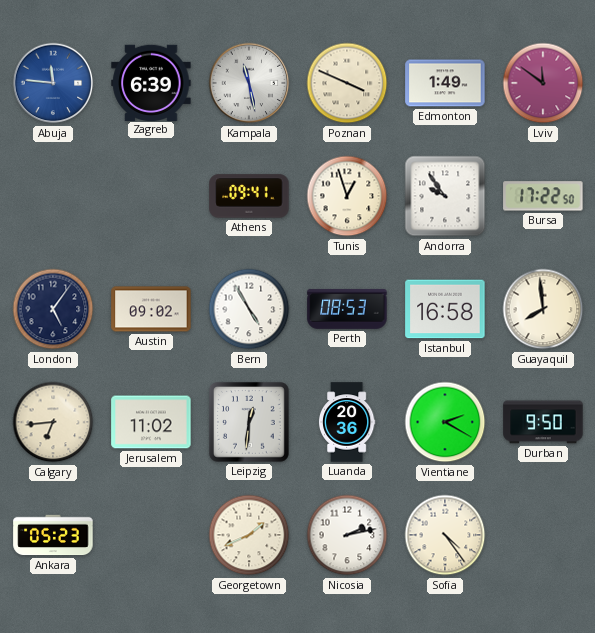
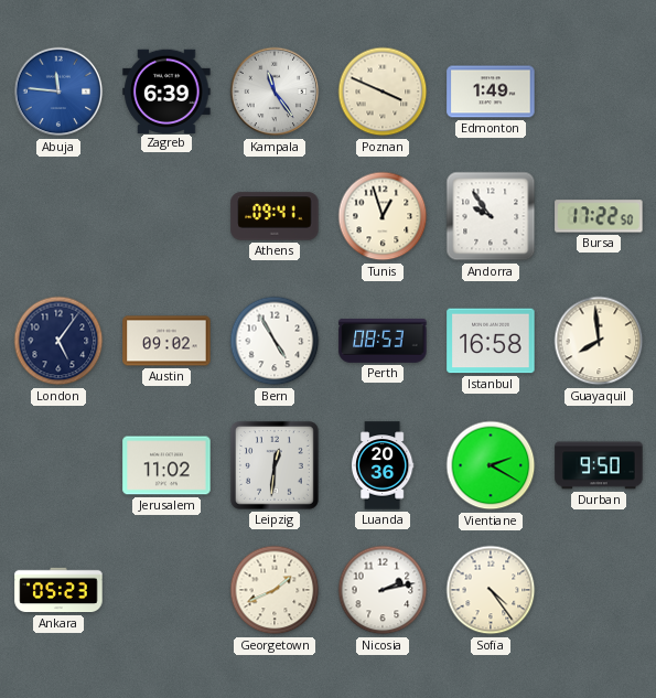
Kampala: 11:28 -> 11:24 (275, 92)
Lviv: 11:51 -> none (543, 83)
Calgary: 6:44 -> none (53, 422)
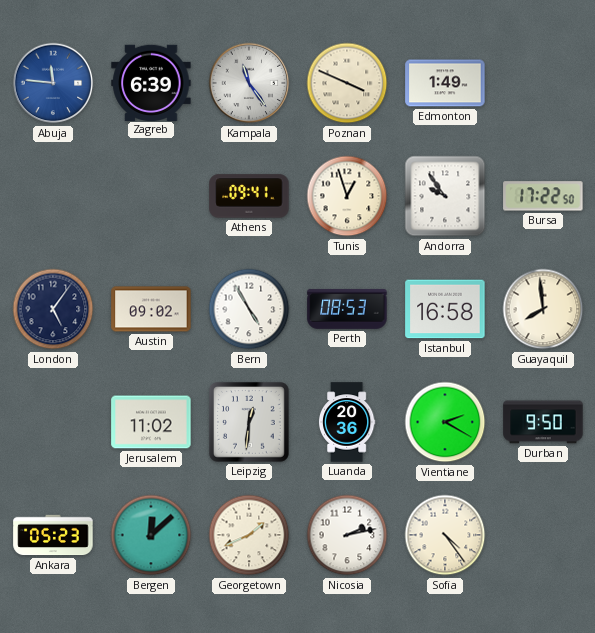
Bergen: none -> 12:08 (151, 535)
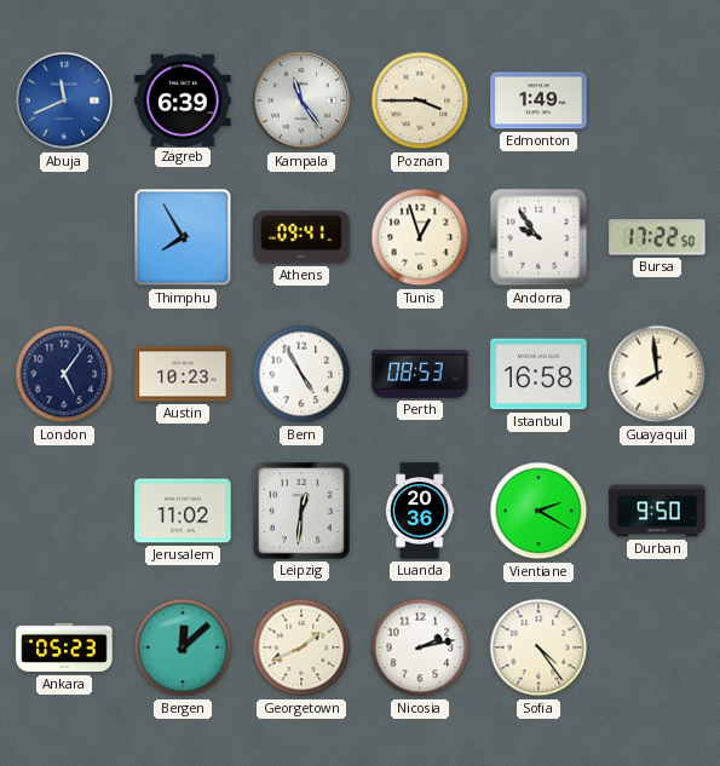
Abuja: 11:46 -> 11:41 (64, 100)
Poznan: 3:49 -> 3:45 (420, 100)
Thimphu: none -> 7:55 (183, 237)
Austin: 09:02 -> 10:23 (183, 374)
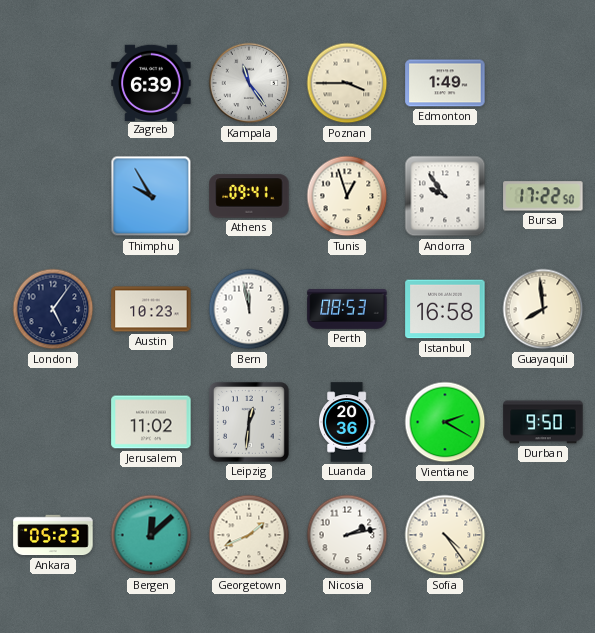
Abuja: 11:41 -> none (64, 100)
Thimphu: 7:55 -> 9:55 (151, 196)
Bern: 4:55 -> 11:58 (249, 309)
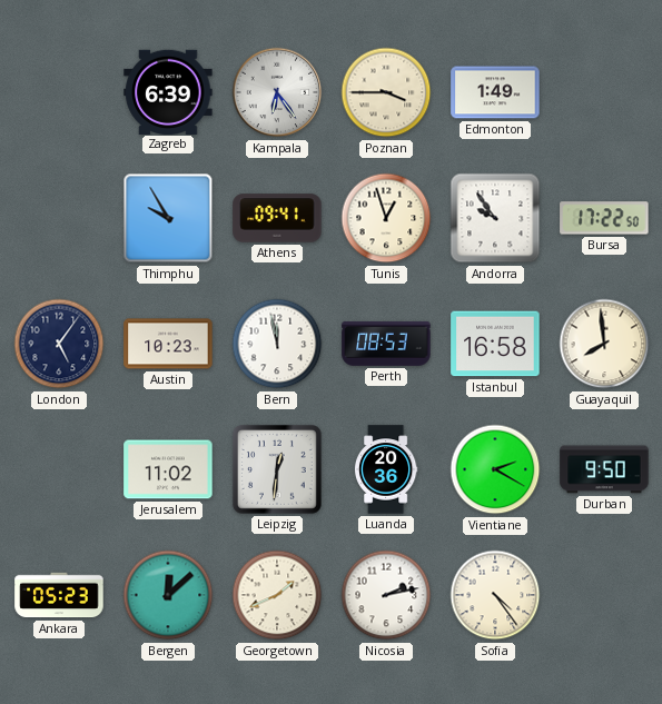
Kampala: 11:24 -> 6:24 (277, 92)
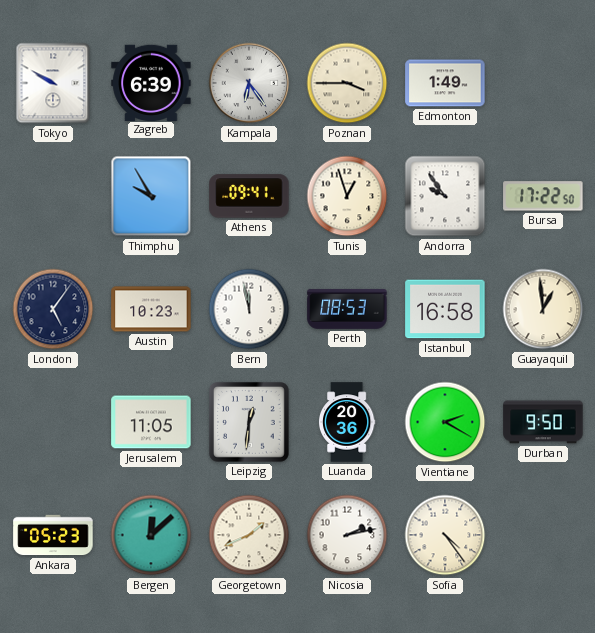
Tokyo: none -> 9:50 (53, 83)
Guayaquil: 7:59 -> 12:59 (543, 309)
Jerusalem: 11:02 -> 11:05 (151, 422)
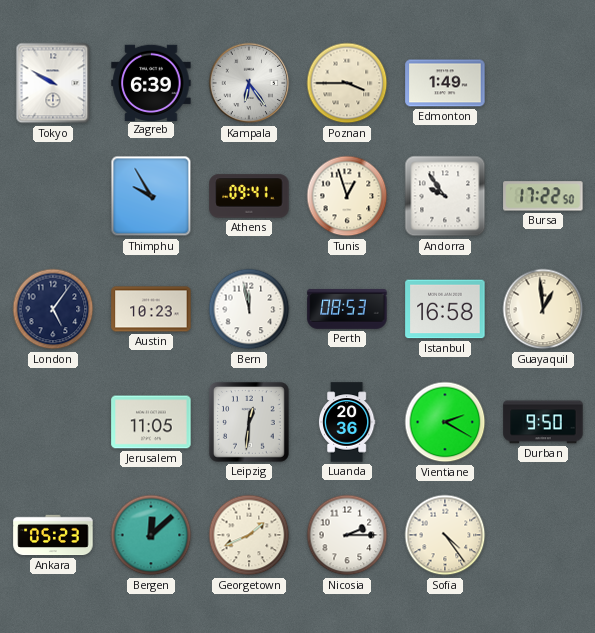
Nicosia: 2:13 -> 2:15 (347, 535)
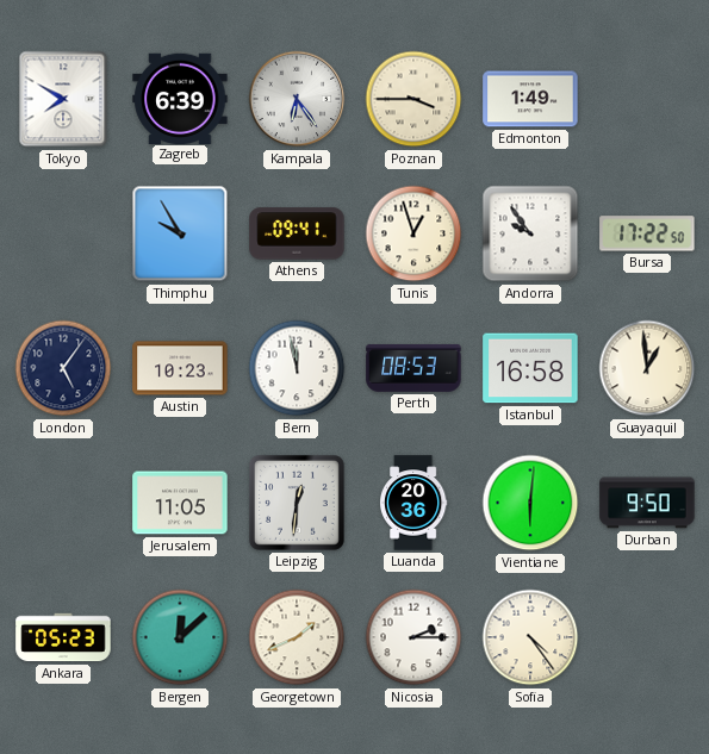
Tokyo: 9:50 -> 7:50 (63, 99)
Vientiane: 2:20 -> 6:01 (530, 503)
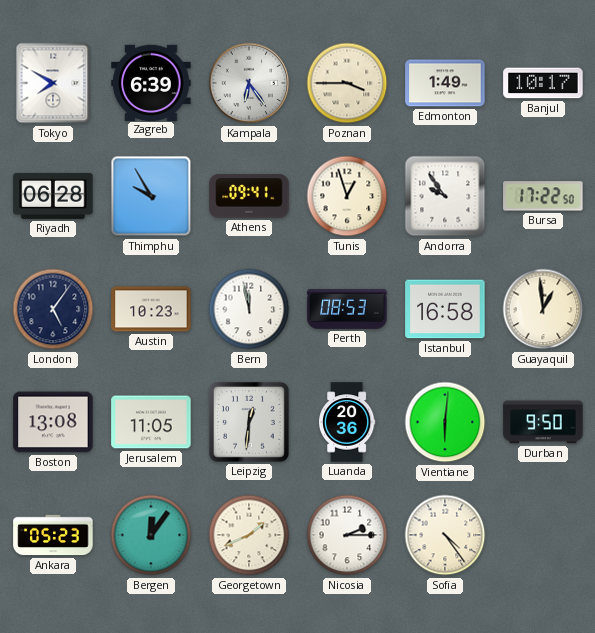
Banjul: none -> 10:17 (543, 83)
Riyadh: none -> 06:28 (53, 196)
Boston: none -> 13:08 (53, 422)
Bergen: 12:08 -> 12:06 (151, 535)
